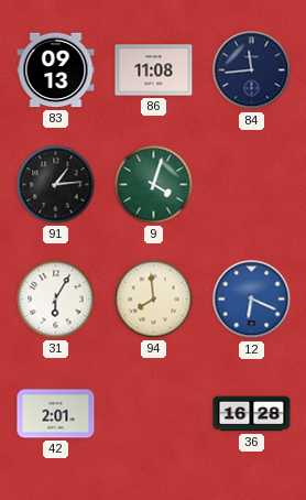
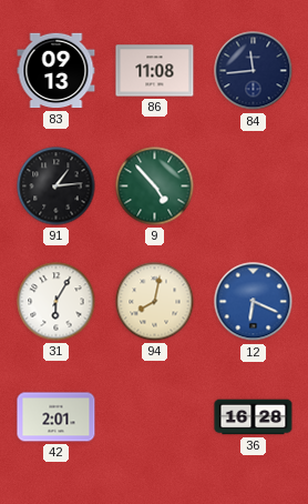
9: 4:03 -> 4:53 (155, 187)
94: 7:59 -> 8:02 (155, 302)
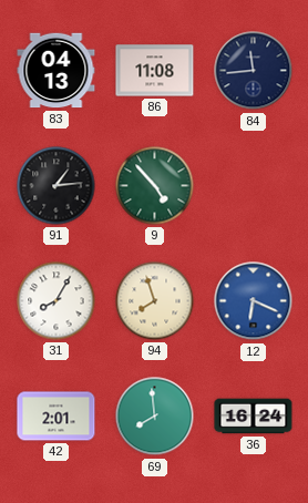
83: 09:13 -> 04:13 (57, 71)
31: 6:05 -> 8:05 (57, 301)
94: 8:02 -> 7:57 (155, 301)
69: none -> 7:59 (155, 417)
36: 16:28 -> 16:24 (254, 417)
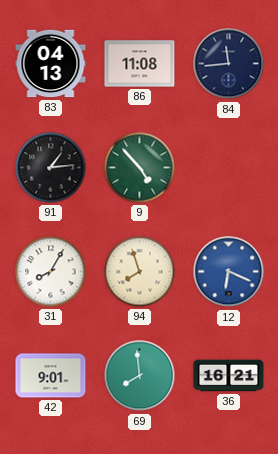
42: 2:01 -> 9:01 (51, 376)
36: 16:24 -> 16:21 (229, 376)
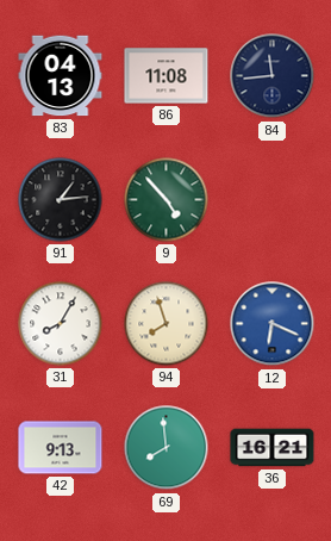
42: 9:01 -> 9:13 (61, 448)
